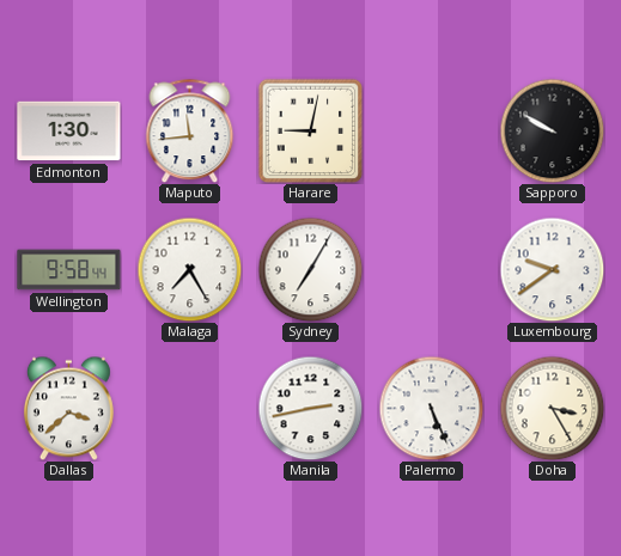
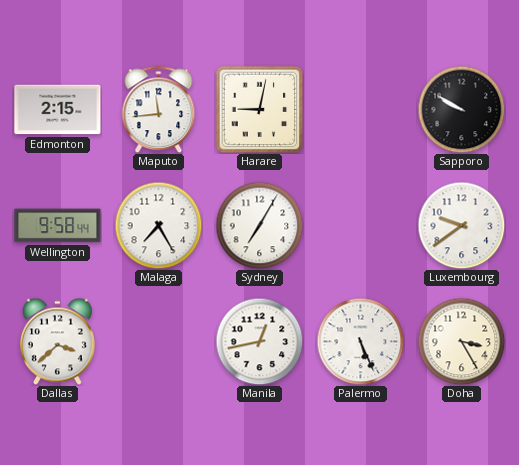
Edmonton: 1:30 -> 2:15 (58, 110)
Manila: 2:43 -> 12:43 (259, 341)
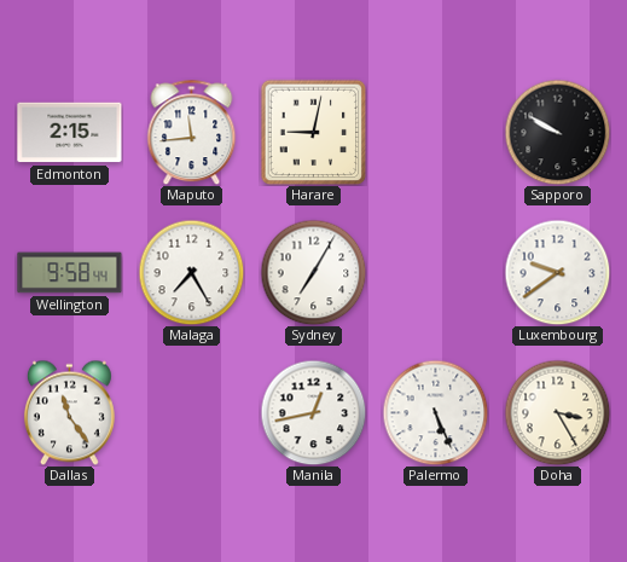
Dallas: 3:38 -> 11:24 (69, 412)
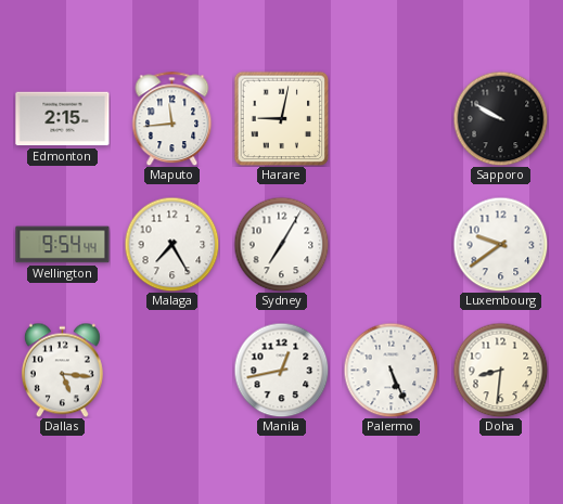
Wellington: 9:58 -> 9:54 (63, 245)
Dallas: 11:24 -> 5:16 (62, 370)
Doha: 3:25 -> 8:31 (500, 370)
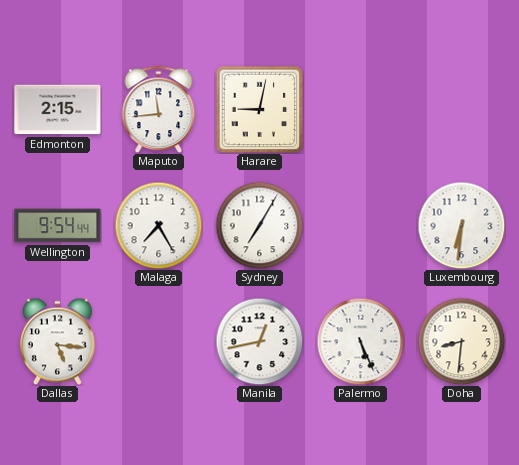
Sapporo: 9:50 -> none (500, 118)
Luxembourg: 9:39 -> 6:31 (461, 225)
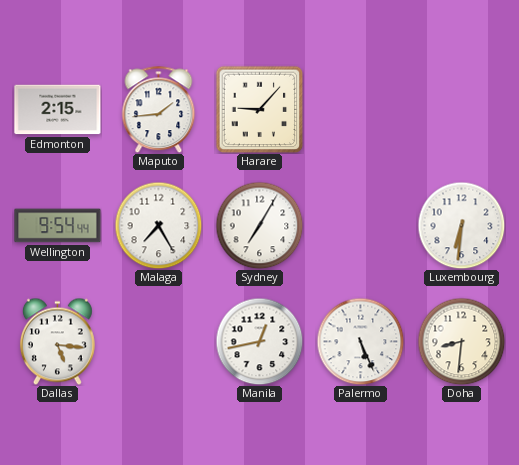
Maputo: 11:44 -> 1:44 (159, 109)
Harare: 9:02 -> 9:07 (259, 109)
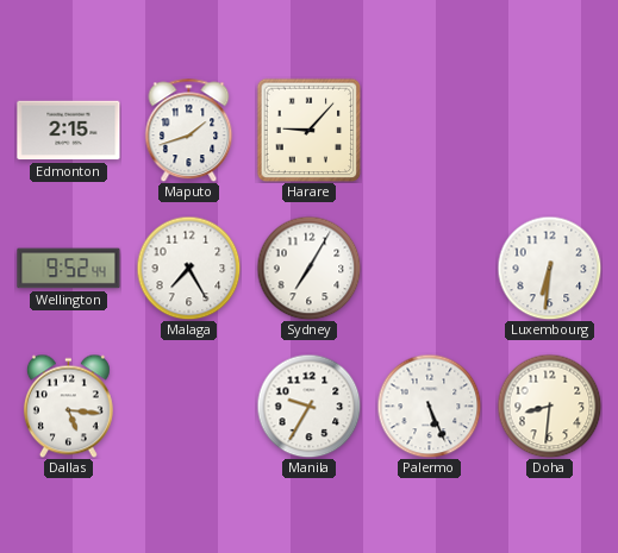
Maputo: 1:44 -> 1:42 (189, 130)
Wellington: 9:54 -> 9:52 (69, 269)
Manila: 12:43 -> 9:35 (308, 406)
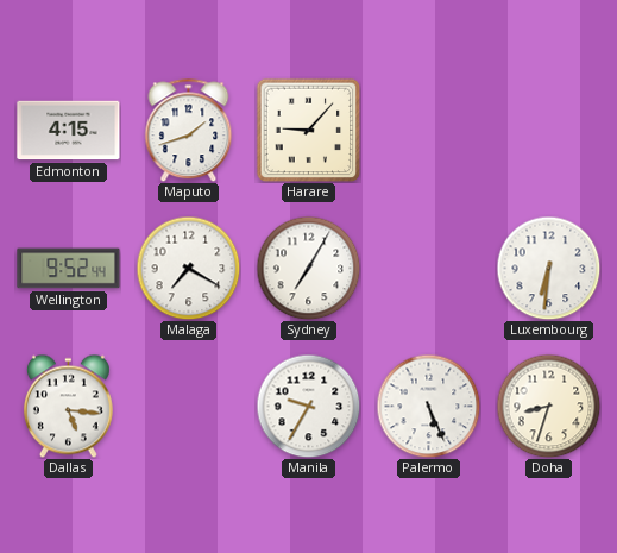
Edmonton: 2:15 -> 4:15 (69, 131)
Malaga: 7:25 -> 7:20 (188, 268)
Doha: 8:31 -> 8:33 (548, 406)
